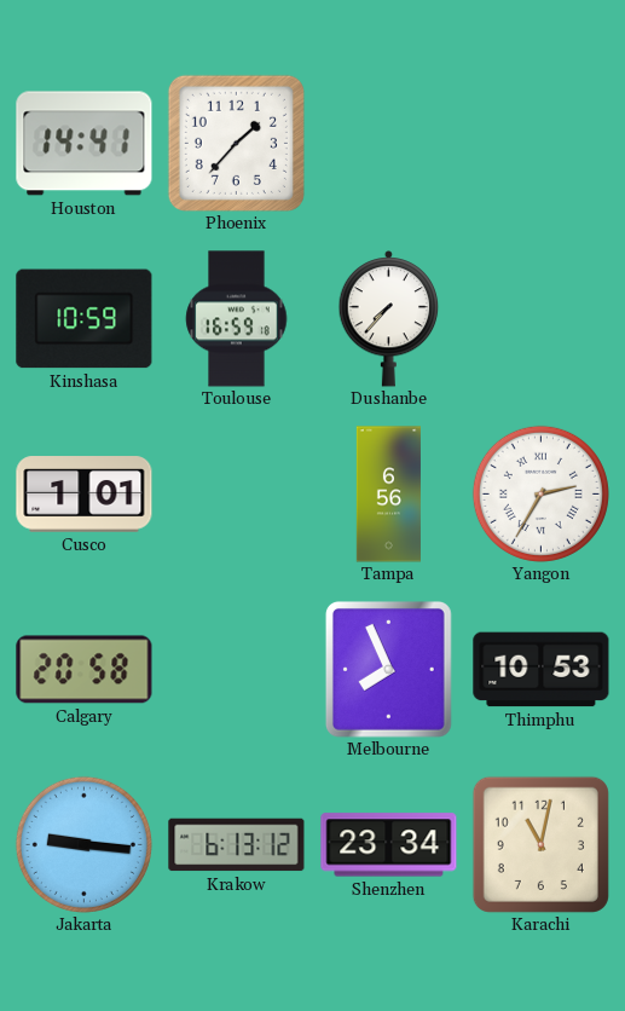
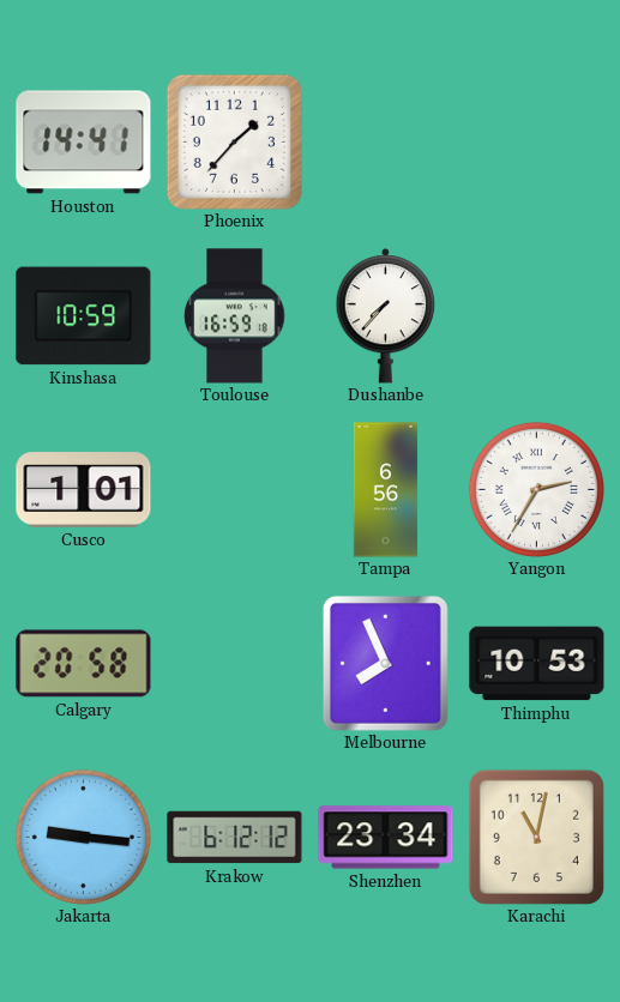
Krakow: 6:13 -> 6:12 (235, 838)
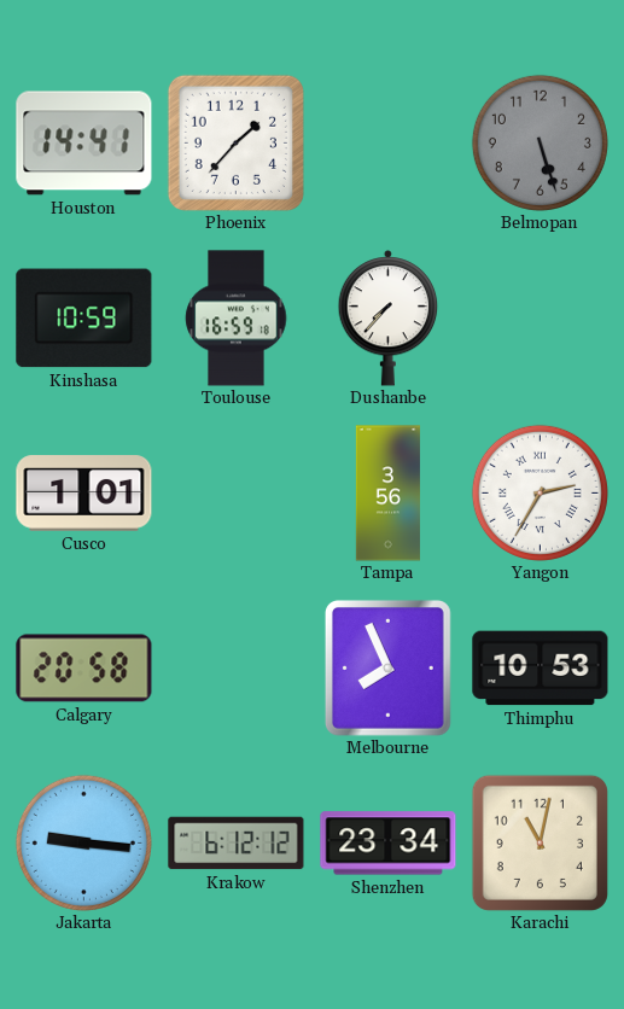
Belmopan: none -> 5:27 (540, 142)
Tampa: 6:56 -> 3:56 (387, 494)
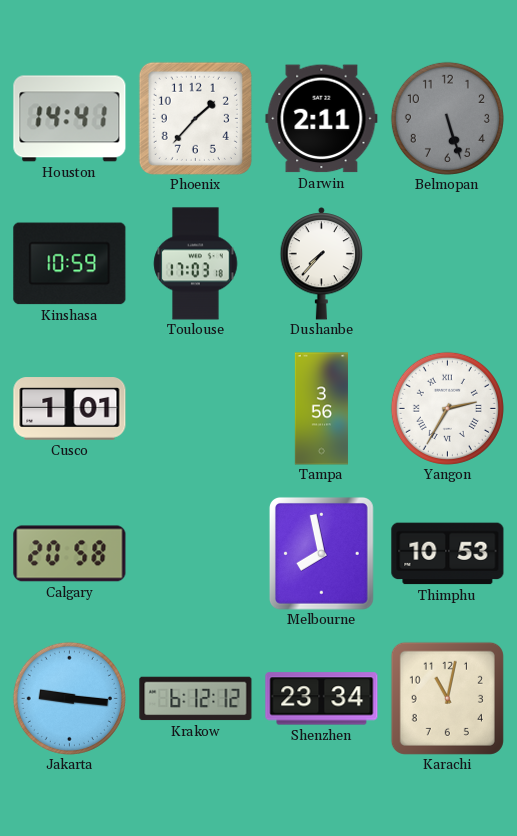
Darwin: none -> 2:11 (322, 119)
Toulouse: 16:59 -> 17:03 (196, 264)
Melbourne: 7:56 -> 7:58 (321, 554)
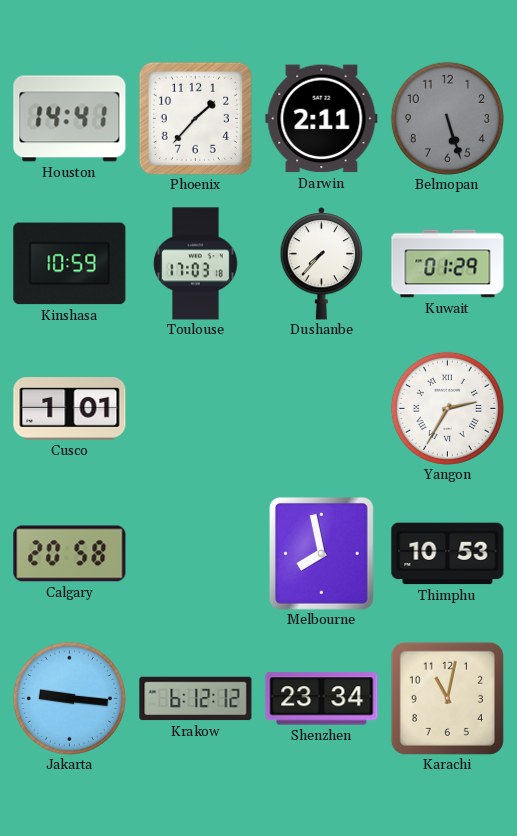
Kuwait: none -> 01:29 (448, 264)
Tampa: 3:56 -> none (321, 409)
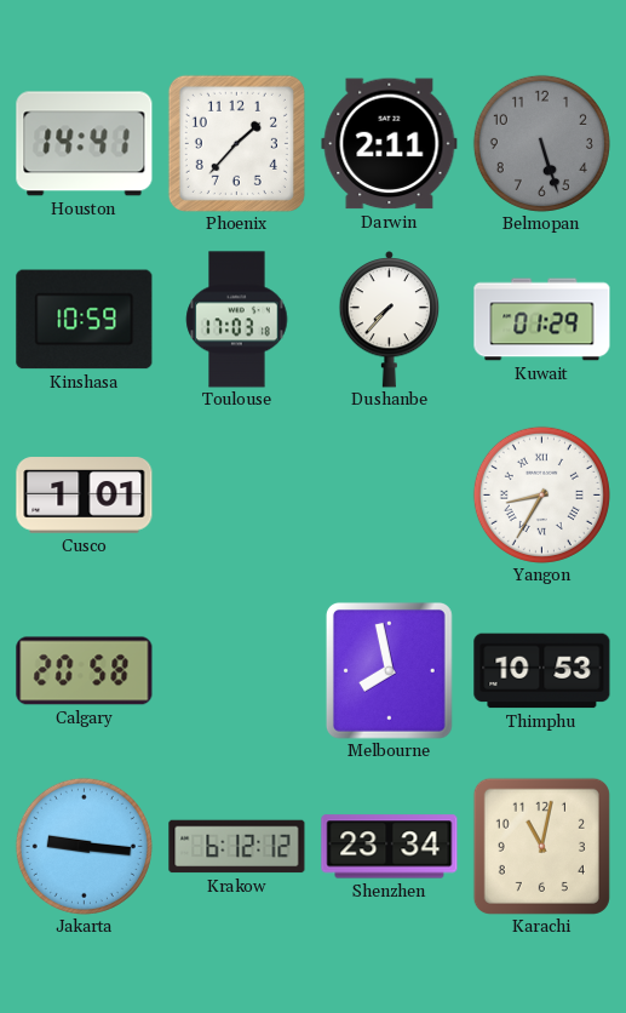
Yangon: 2:35 -> 8:35 (541, 494)
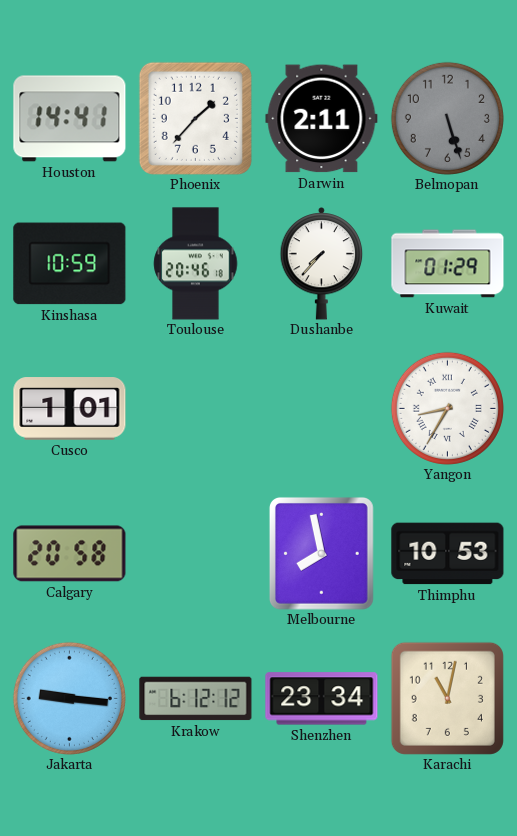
Toulouse: 17:03 -> 20:46 (196, 264)
